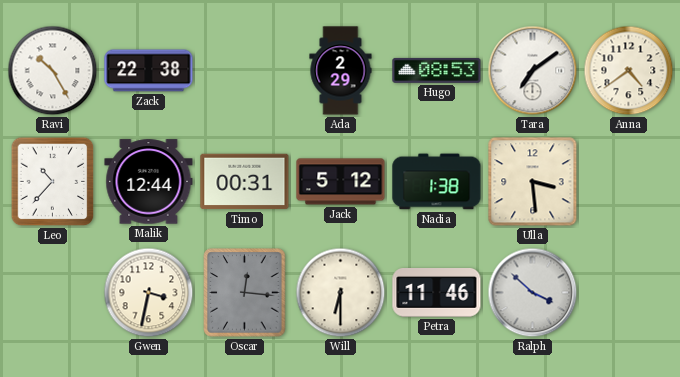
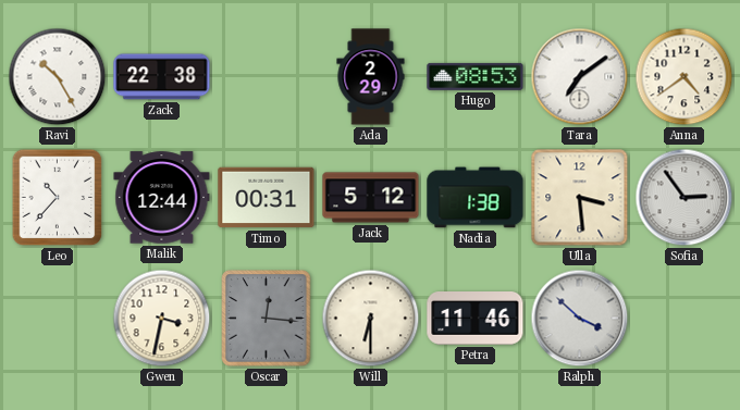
Sofia: none -> 2:54 (684, 198)
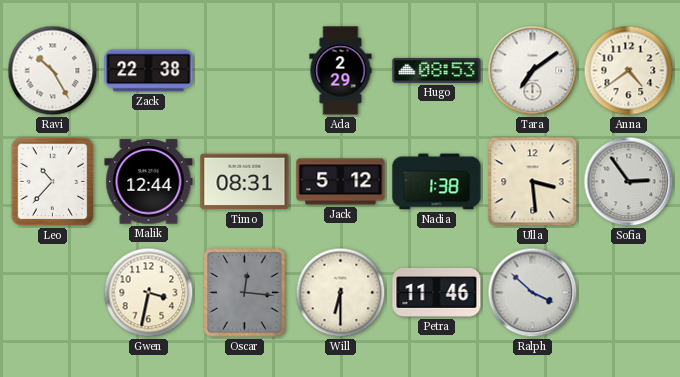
Timo: 00:31 -> 08:31 (245, 182)
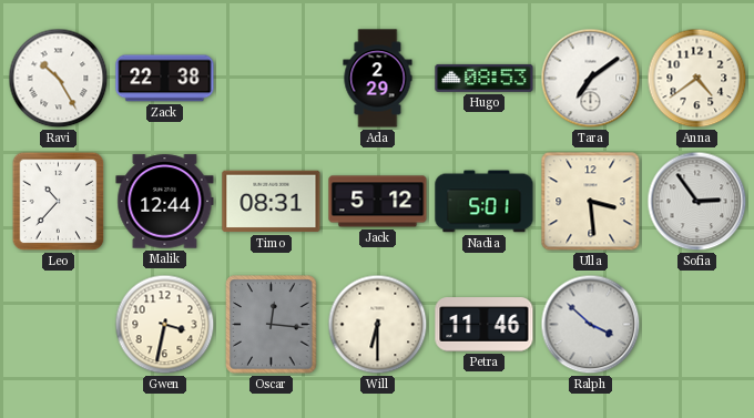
Nadia: 1:38 -> 5:01 (485, 202)
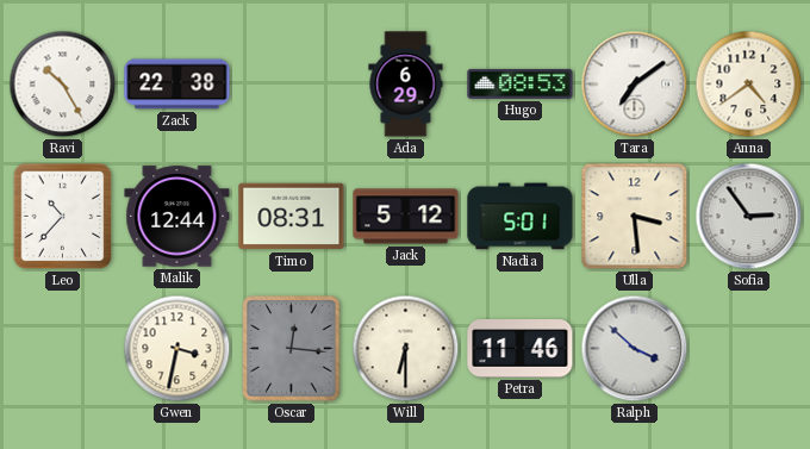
Ada: 2:29 -> 6:29 (406, 85)
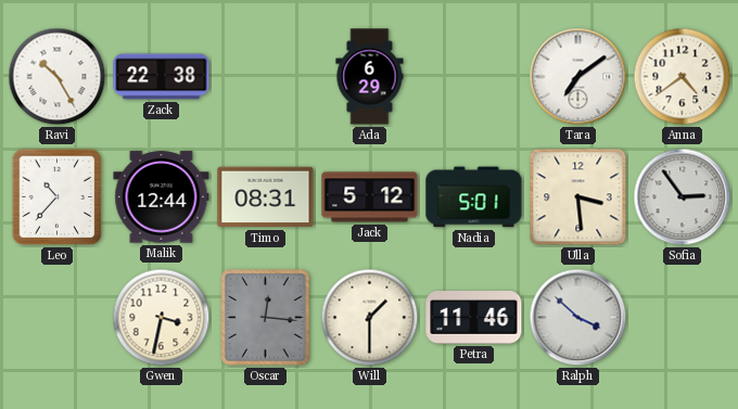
Hugo: 08:53 -> none (521, 83)
Will: 6:30 -> 1:30 (370, 318)
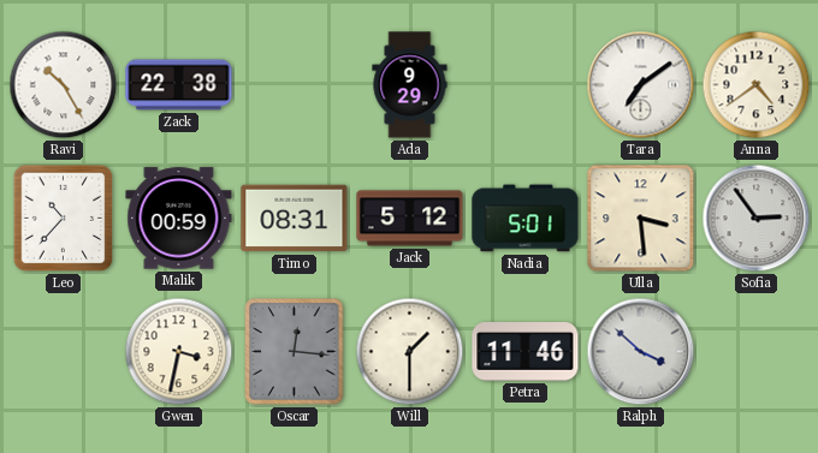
Ada: 6:29 -> 9:29 (410, 85)
Malik: 12:44 -> 00:59 (179, 219)
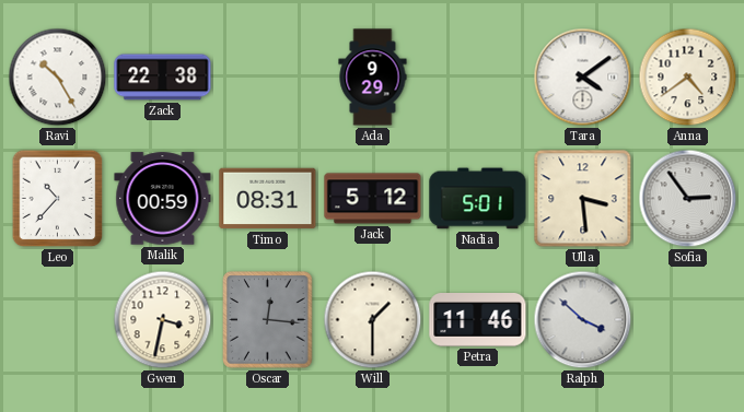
Tara: 7:09 -> 4:09 (583, 78)
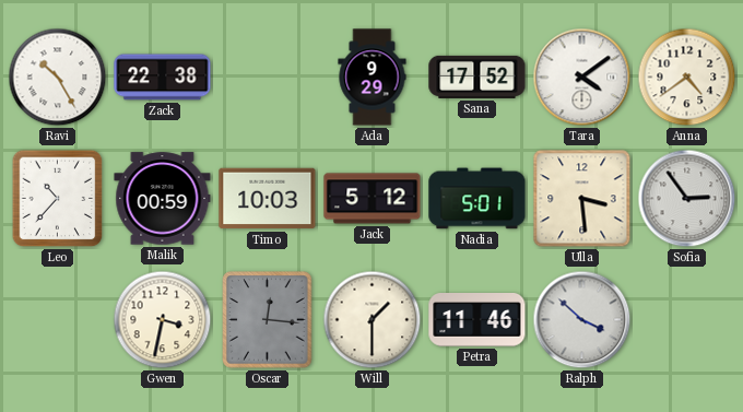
Sana: none -> 17:52 (477, 76)
Timo: 08:31 -> 10:03 (268, 199)
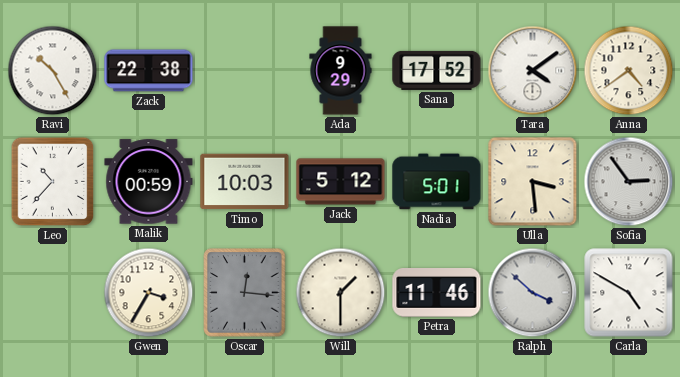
Gwen: 3:32 -> 3:35 (149, 293)
Carla: none -> 4:50 (629, 293)
